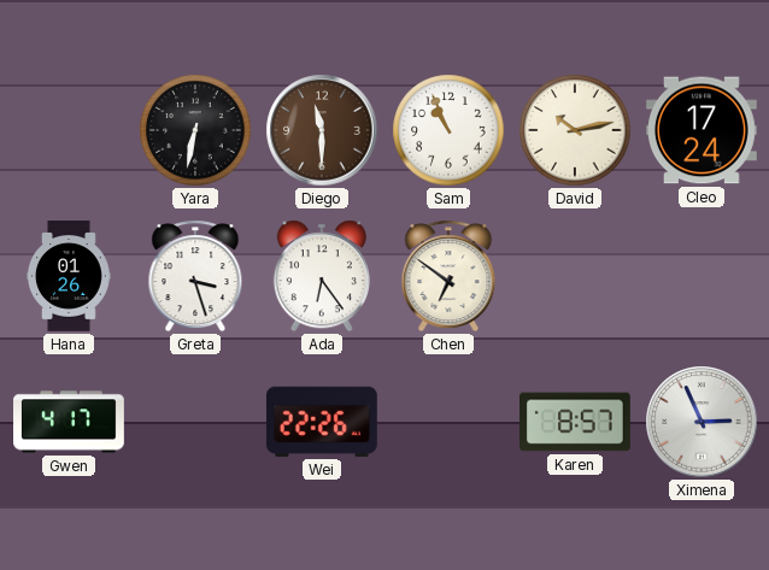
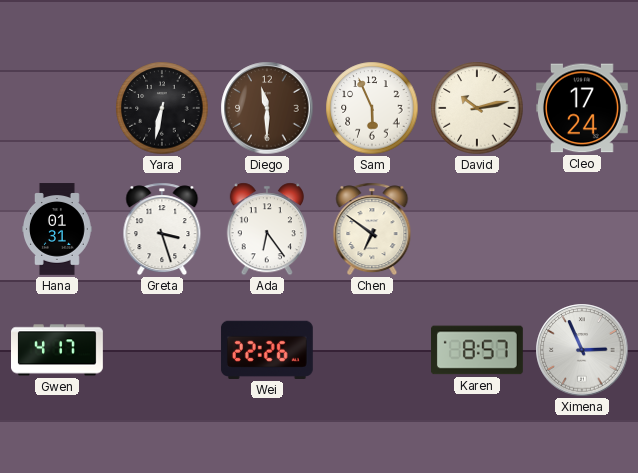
Sam: 10:56 -> 5:56 (372, 108)
Hana: 01:26 -> 01:31 (58, 229)
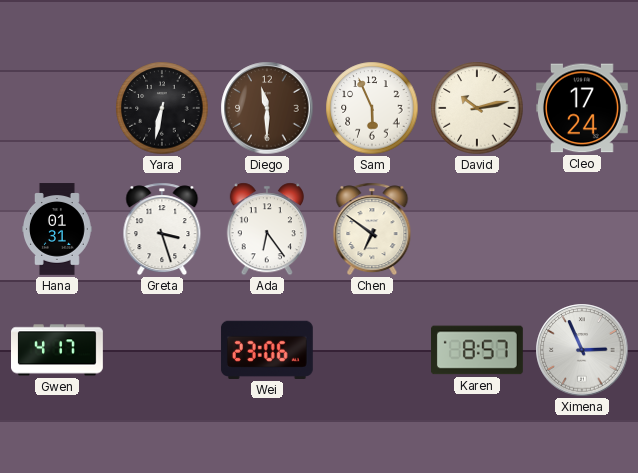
Wei: 22:26 -> 23:06 (267, 350)
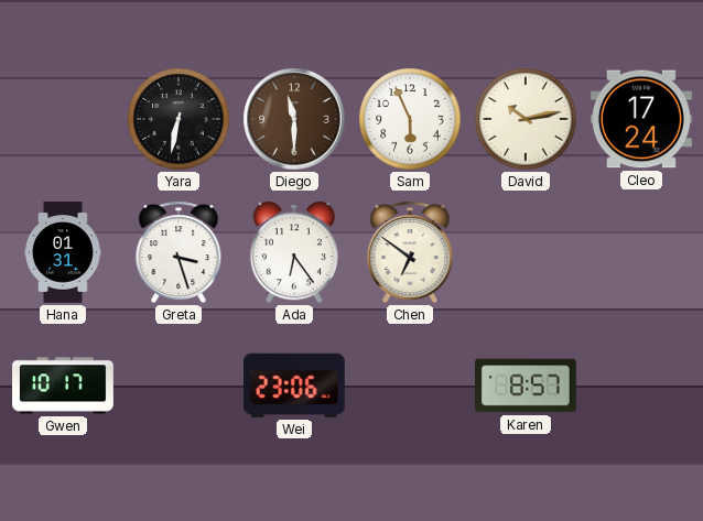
Gwen: 4:17 -> 10:17 (63, 386)
Ximena: 2:56 -> none (582, 350)
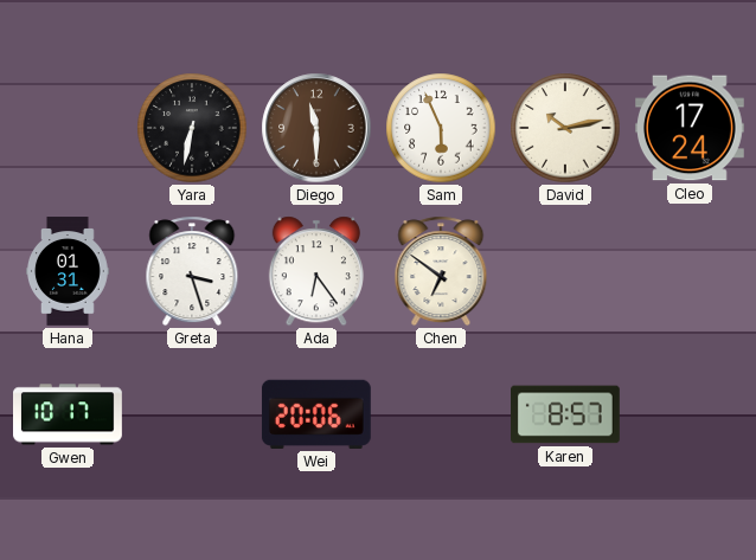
Wei: 23:06 -> 20:06 (316, 414)
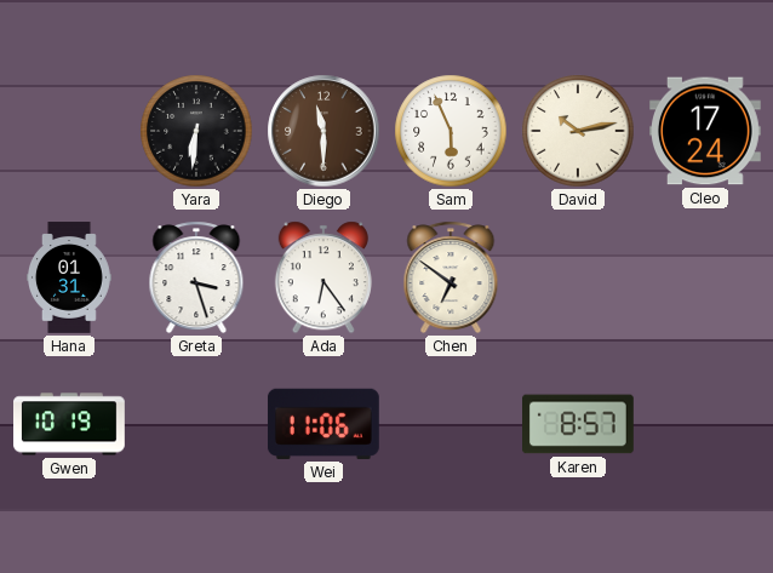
Yara: 6:32 -> 6:31 (196, 131)
Gwen: 10:17 -> 10:19 (69, 424)
Wei: 20:06 -> 11:06 (323, 424)
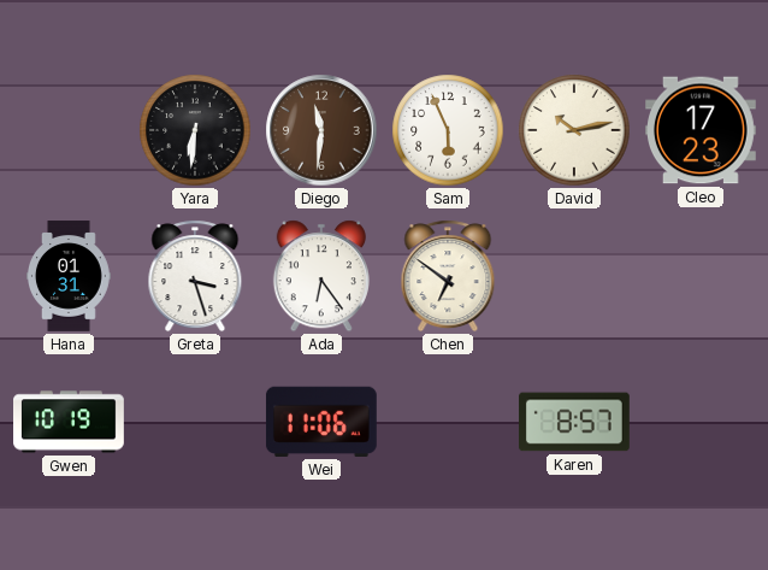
Diego: 11:30 -> 11:31 (321, 130)
Cleo: 17:24 -> 17:23 (702, 130)
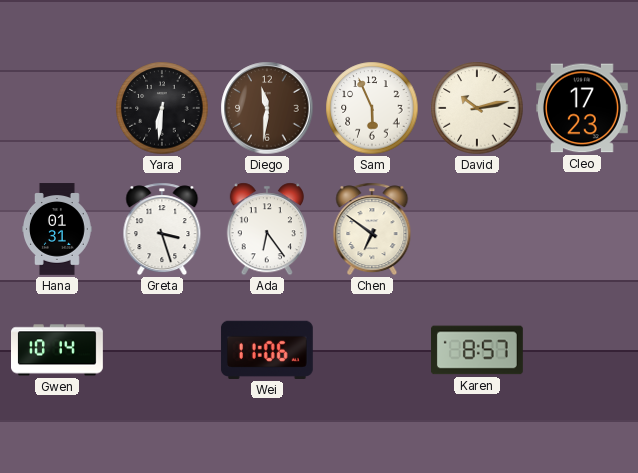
Gwen: 10:19 -> 10:14 (57, 350)
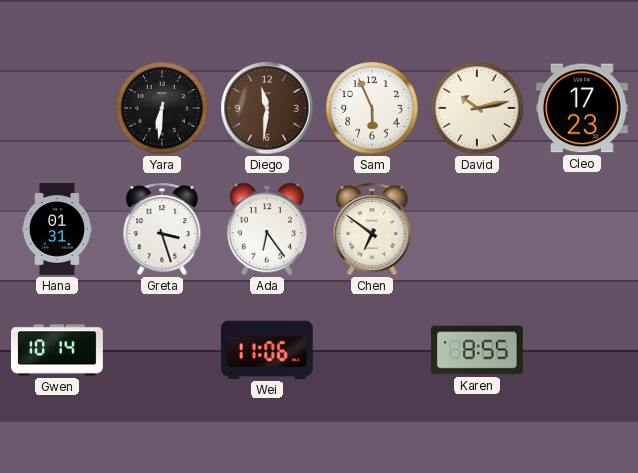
Karen: 8:57 -> 8:55 (478, 350)
